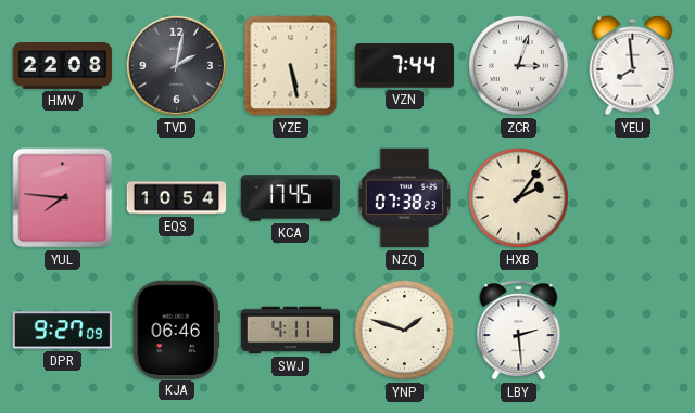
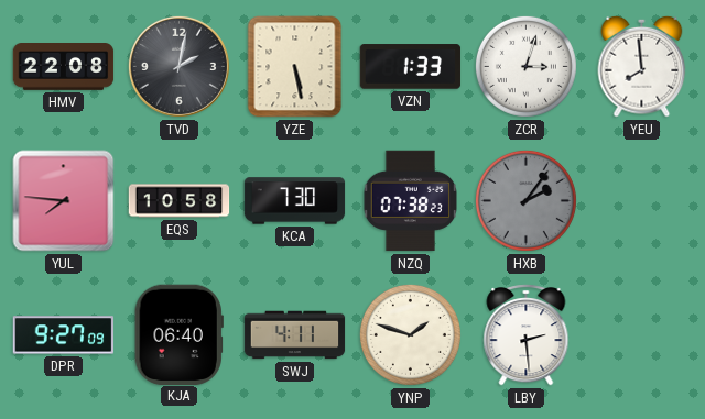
VZN: 7:44 -> 1:33 (411, 67)
EQS: 10:54 -> 10:58 (180, 201)
KCA: 17:45 -> 7:30 (295, 201)
HXB dial: cream -> grey (525, 200)
KJA: 06:46 -> 06:40 (178, 334)
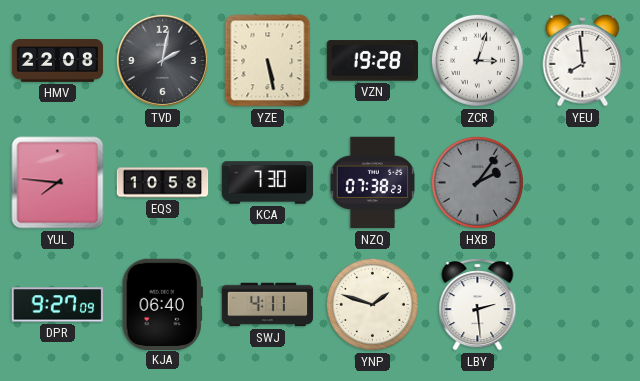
VZN: 1:33 -> 19:28 (373, 61)
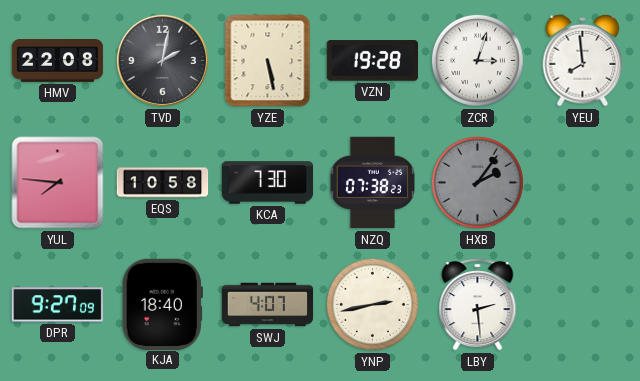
KJA: 06:40 -> 18:40 (162, 304)
SWJ: 4:11 -> 4:07 (268, 305)
YNP: 1:48 -> 2:43 (372, 304)
